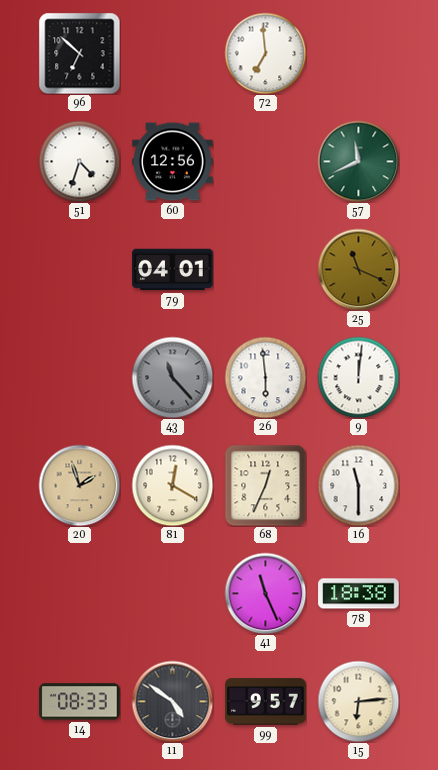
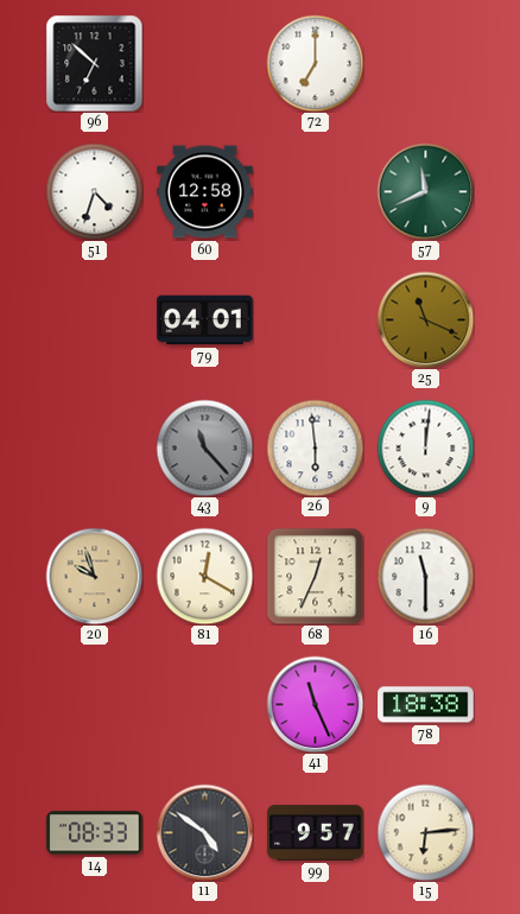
72: 6:59 -> 7:00 (315, 63)
60: 12:56 -> 12:58 (205, 192)
20: 1:57 -> 9:57 (94, 576)
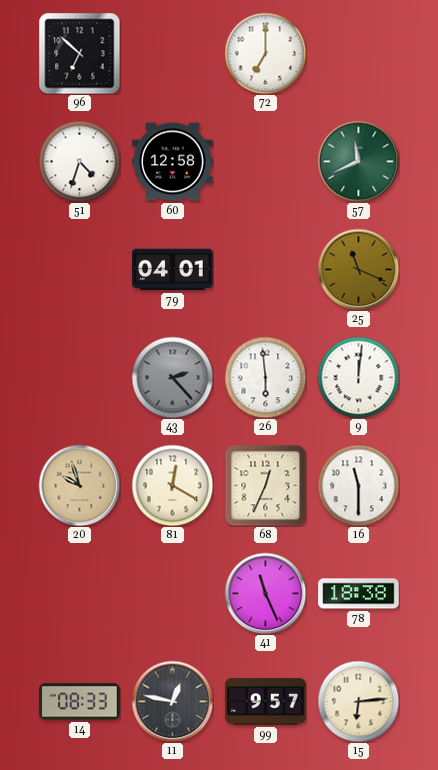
43: 11:23 -> 2:23 (172, 377)
11: 4:51 -> 12:47 (172, 701)
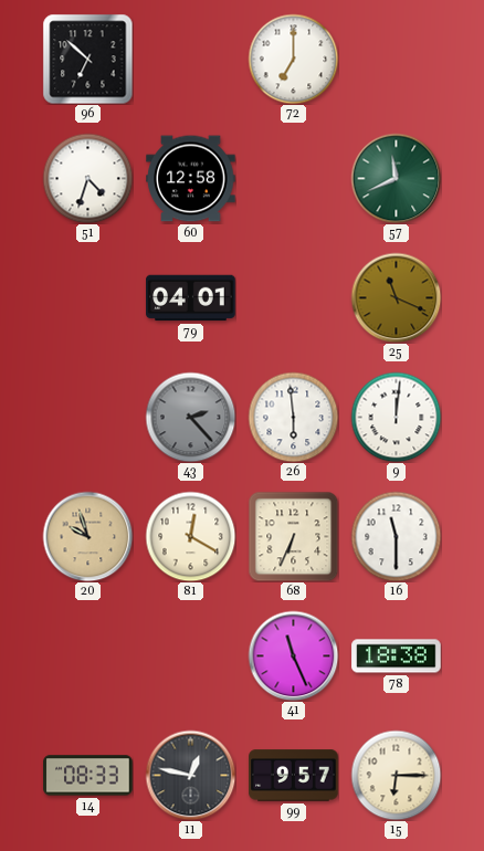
68: 12:34 -> 6:34 (293, 536)
15: 6:14 -> 6:15 (396, 775)
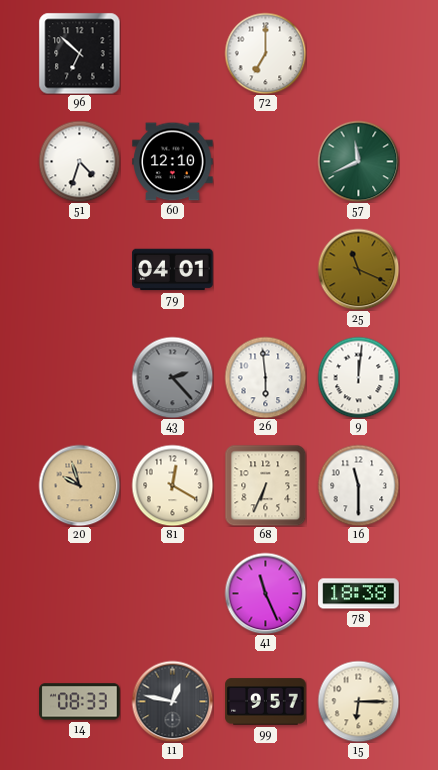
60: 12:58 -> 12:10 (173, 162)
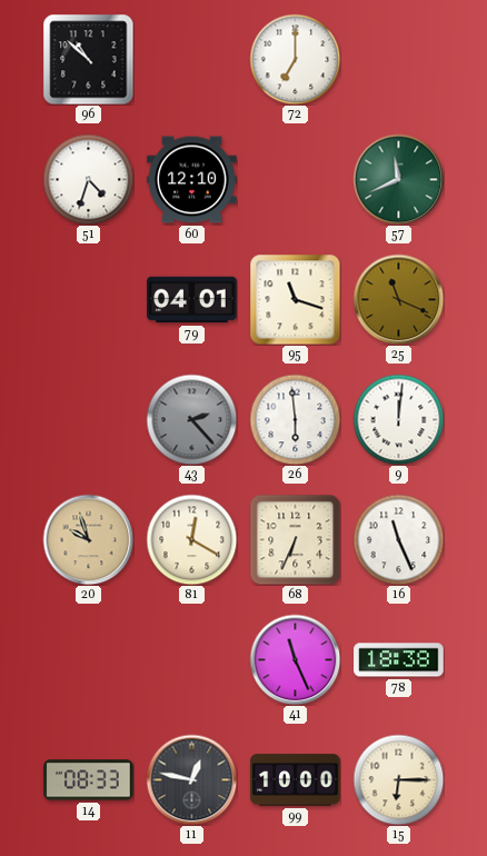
96: 6:52 -> 10:52 (88, 59)
95: none -> 11:18 (295, 299)
16: 11:30 -> 11:26 (398, 539)
99: 9:57 -> 10:00 (296, 780)
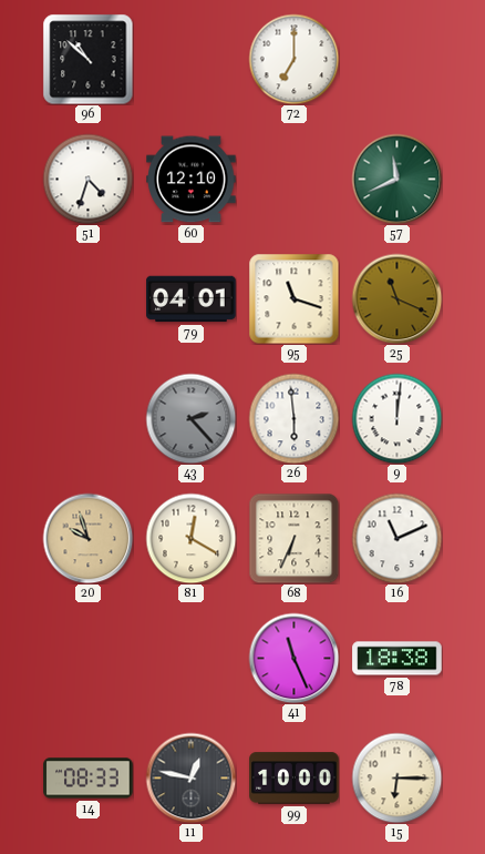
16: 11:26 -> 11:11 (396, 538)
